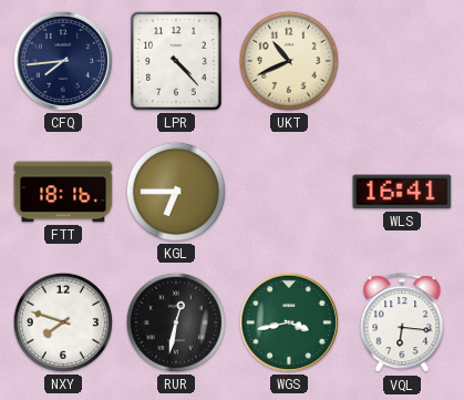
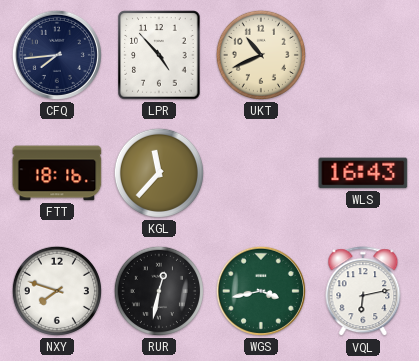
LPR: 4:23 -> 4:53 (159, 55)
KGL: 6:45 -> 11:37 (159, 173)
WLS: 16:41 -> 16:43 (363, 173)
VQL: 6:16 -> 6:13 (363, 292)
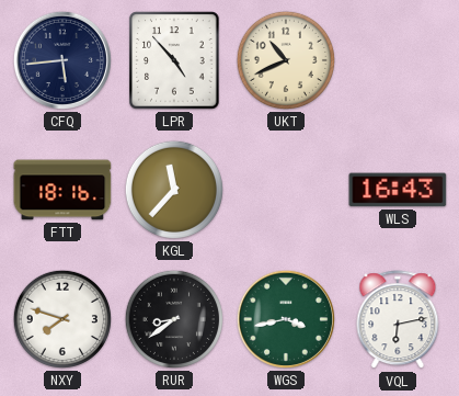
CFQ: 7:44 -> 5:44 (62, 60)
RUR: 12:32 -> 8:39 (174, 319)
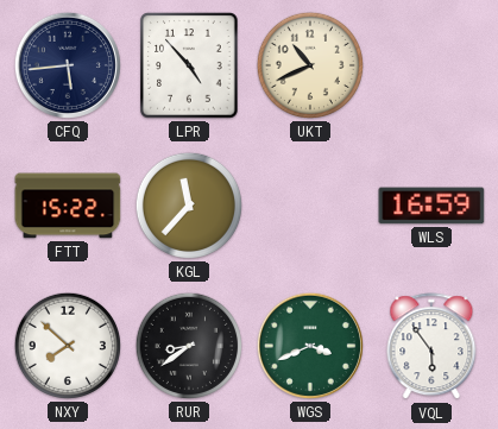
FTT: 18:16 -> 15:22 (68, 206)
WLS: 16:43 -> 16:59 (431, 206)
NXY: 7:48 -> 7:52 (68, 346)
WGS: 3:43 -> 3:41 (310, 346)
VQL: 6:13 -> 5:54 (431, 347)
